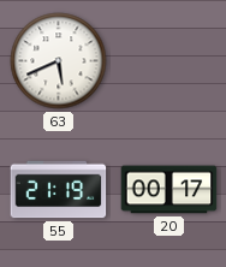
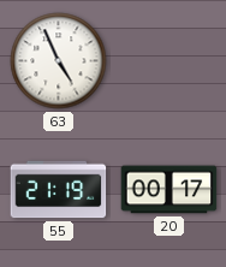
63: 5:41 -> 4:56 (59, 61)
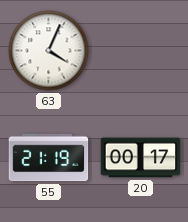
63: 4:56 -> 4:04 (49, 51)
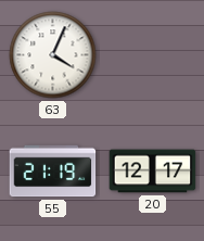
20: 00:17 -> 12:17 (153, 172)
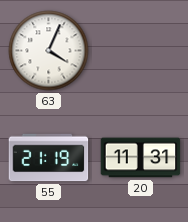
20: 12:17 -> 11:31 (141, 158)
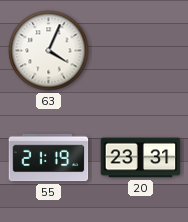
20: 11:31 -> 23:31 (141, 158)
